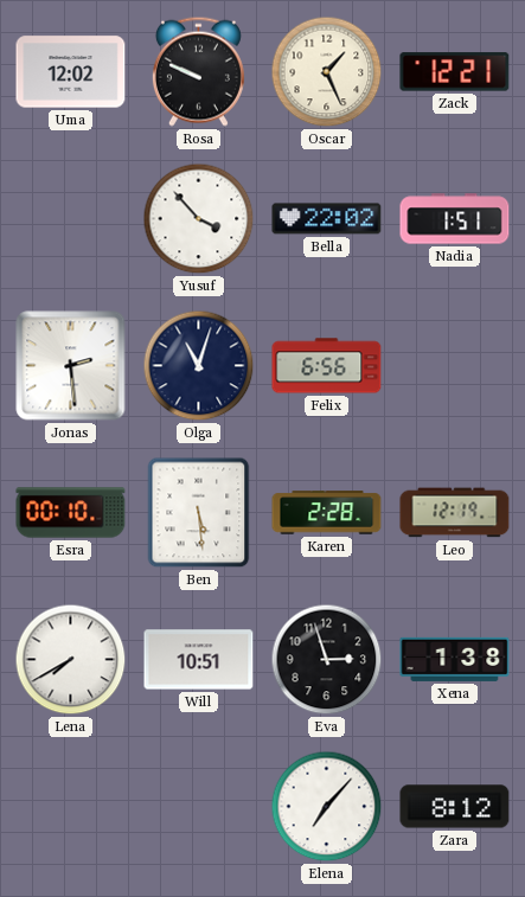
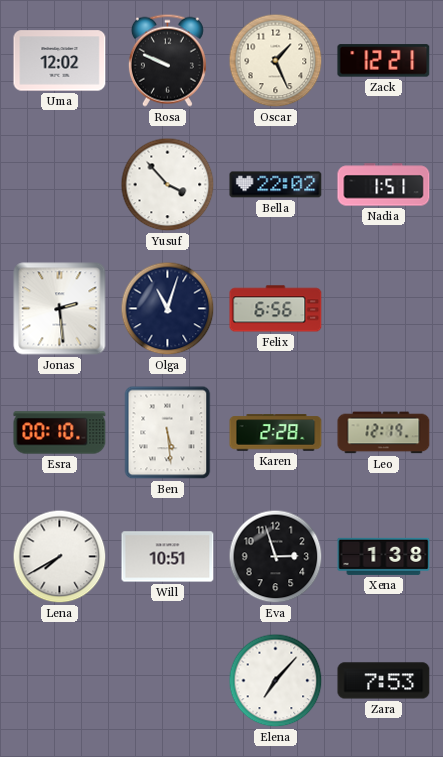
Zara: 8:12 -> 7:53 (384, 681)
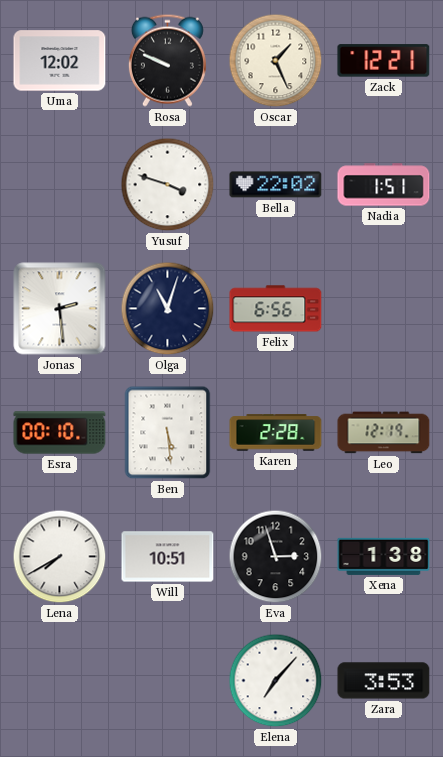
Yusuf: 3:53 -> 3:48 (168, 185)
Zara: 7:53 -> 3:53 (384, 681)
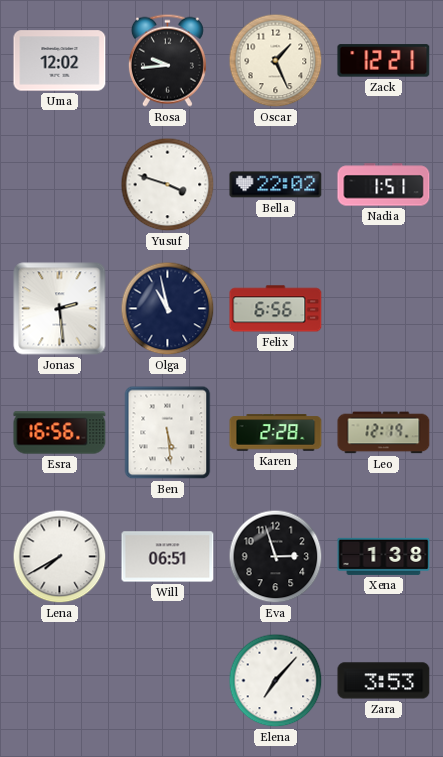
Rosa: 9:49 -> 9:44 (167, 60)
Olga: 11:03 -> 10:58 (168, 309)
Esra: 00:10 -> 16:56 (60, 433)
Will: 10:51 -> 06:51 (168, 557)
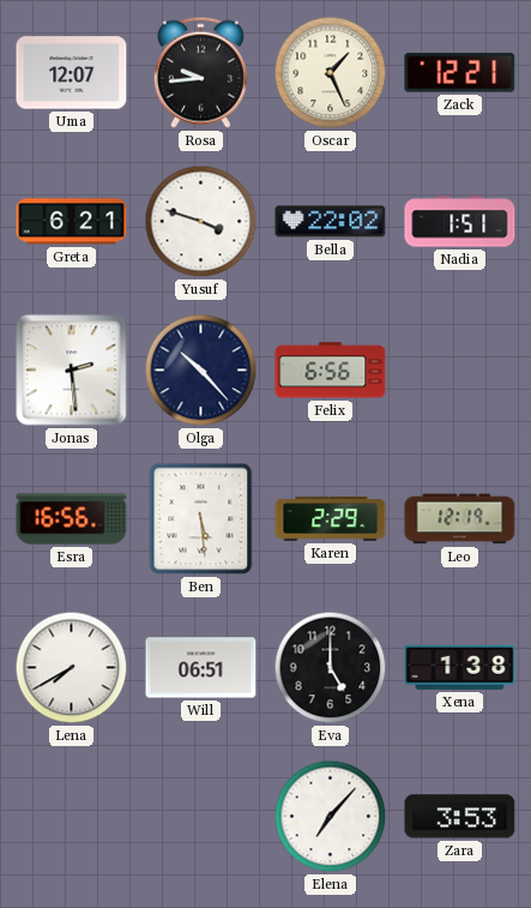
Uma: 12:02 -> 12:07 (72, 73)
Greta: none -> 6:21 (72, 222)
Olga: 10:58 -> 10:23 (201, 371)
Karen: 2:28 -> 2:29 (331, 519)
Eva: 2:57 -> 5:00 (331, 668)
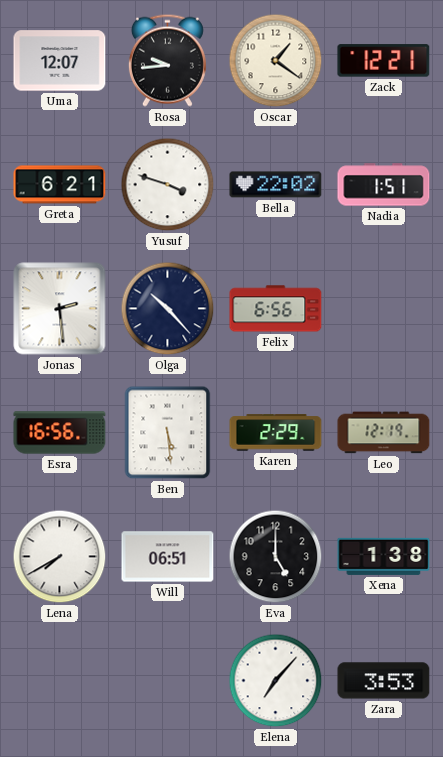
Oscar: 1:26 -> 1:21 (276, 61)
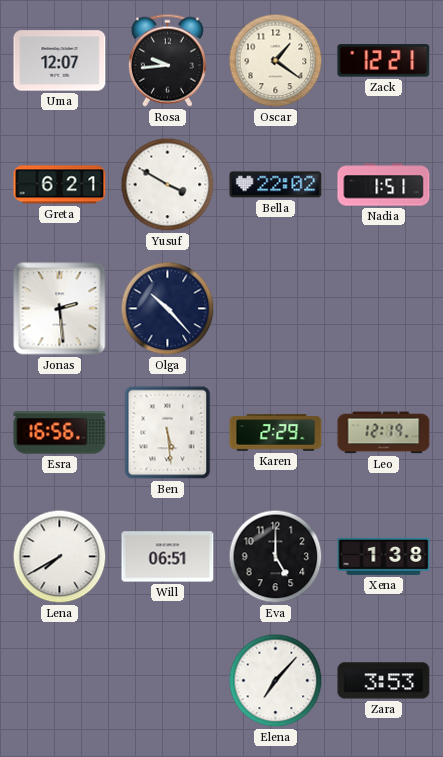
Yusuf: 3:48 -> 3:50 (168, 185)
Felix: 6:56 -> none (276, 309)
